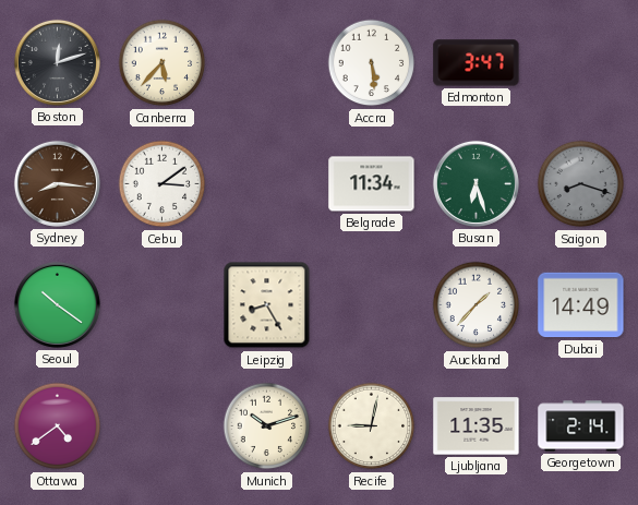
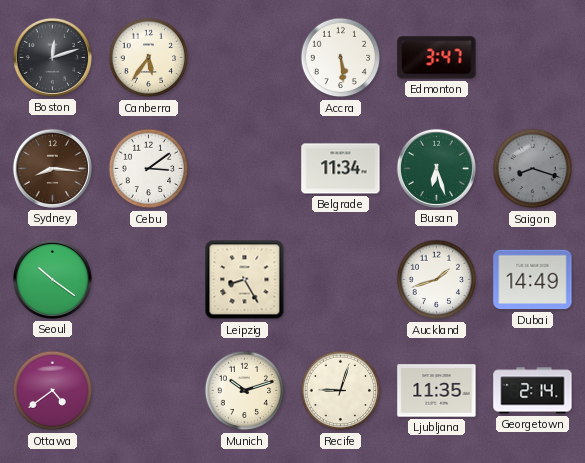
Canberra: 5:37 -> 5:36 (149, 58)
Auckland: 1:37 -> 1:42 (437, 280)
Recife: 9:02 -> 9:03 (341, 391)
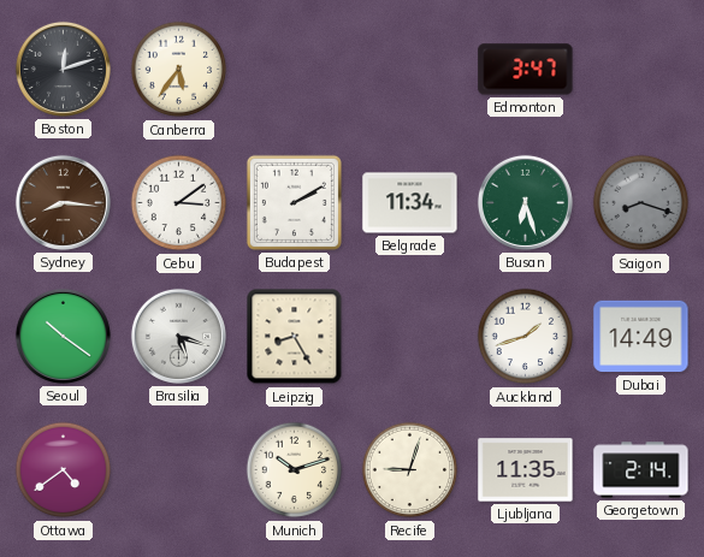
Accra: 5:29 -> none (341, 58)
Budapest: none -> 2:10 (294, 202)
Brasilia: none -> 5:18 (178, 336)
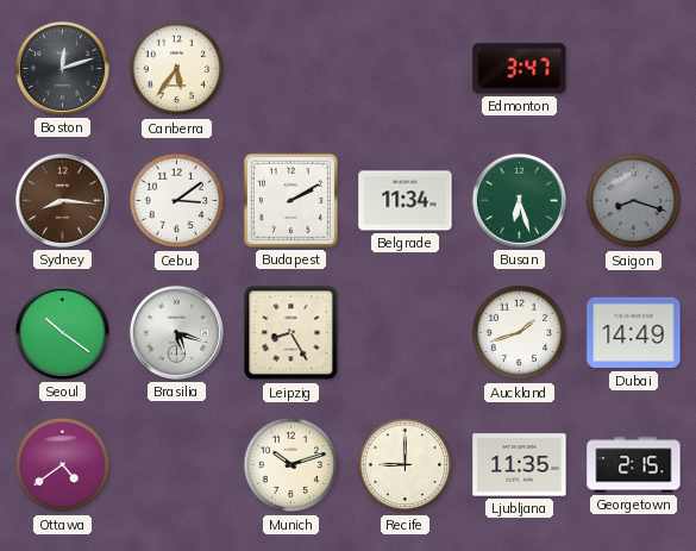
Recife: 9:03 -> 9:00 (406, 465)
Georgetown: 2:14 -> 2:15 (634, 465)
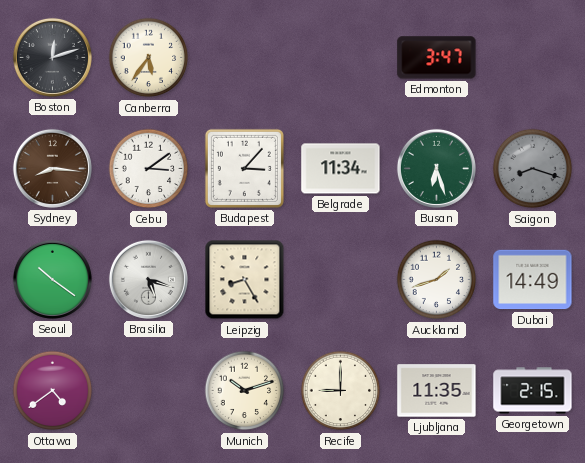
Budapest: 2:10 -> 3:07 (244, 168)
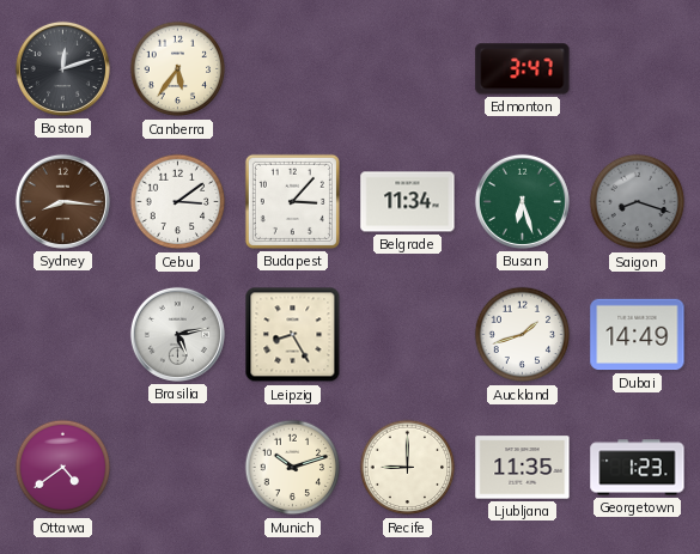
Seoul: 10:21 -> none (52, 279)
Brasilia: 5:18 -> 5:13 (177, 334)
Georgetown: 2:15 -> 1:23 (638, 468)
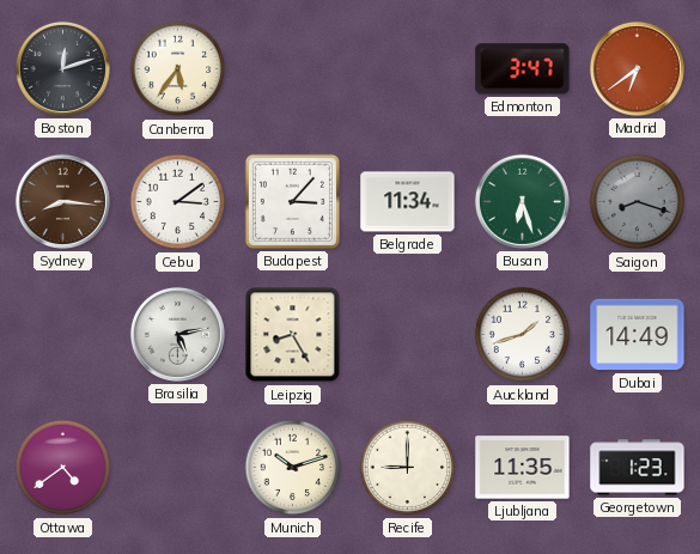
Madrid: none -> 6:39 (637, 68)
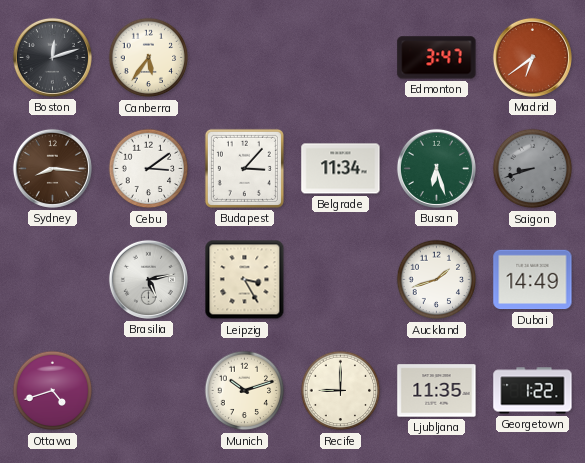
Saigon: 8:18 -> 8:42 (533, 169)
Leipzig: 8:25 -> 3:25 (245, 280)
Ottawa: 4:39 -> 4:42 (53, 391)
Georgetown: 1:23 -> 1:22 (533, 391)
